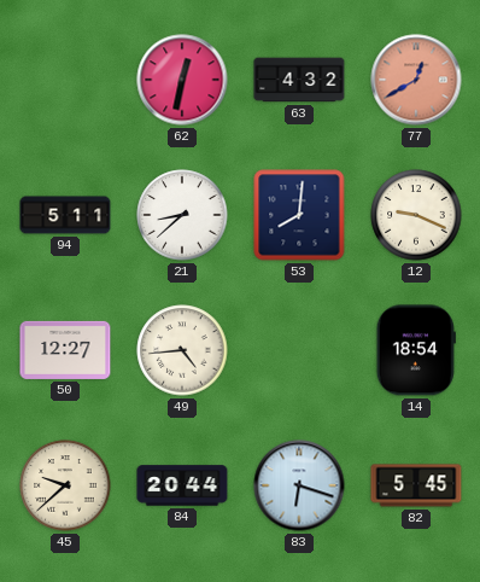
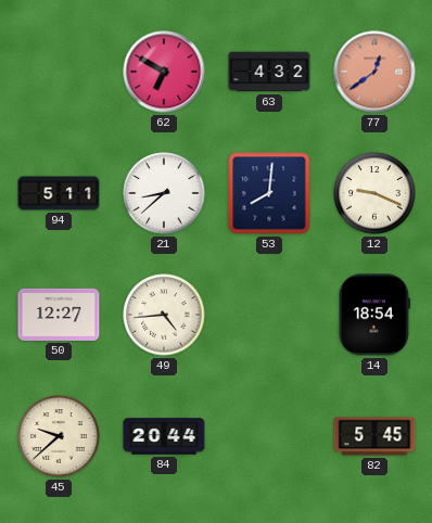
62: 12:32 -> 6:50 (164, 72)
77: 12:40 -> 12:39 (374, 72)
83: 6:18 -> none (299, 485)
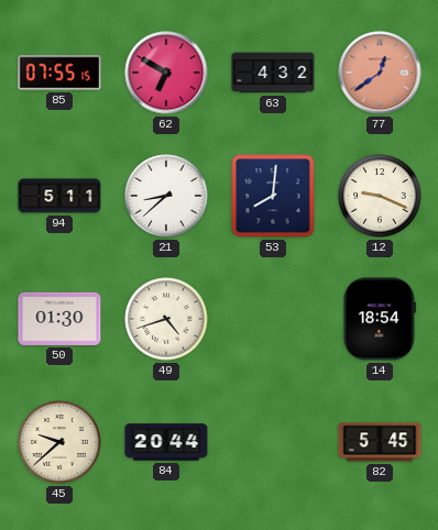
85: none -> 07:55 (59, 73)
50: 12:27 -> 01:30 (59, 319)
49: 4:44 -> 4:42 (166, 319)
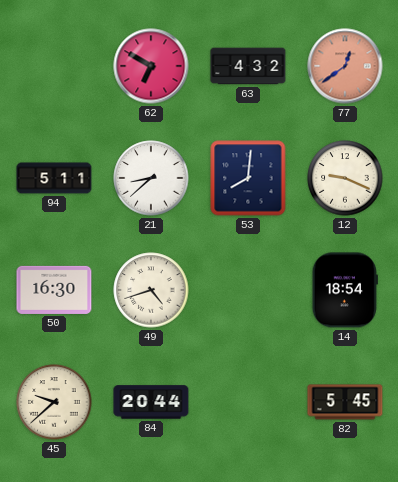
85: 07:55 -> none (59, 73)
50: 01:30 -> 16:30 (54, 290)
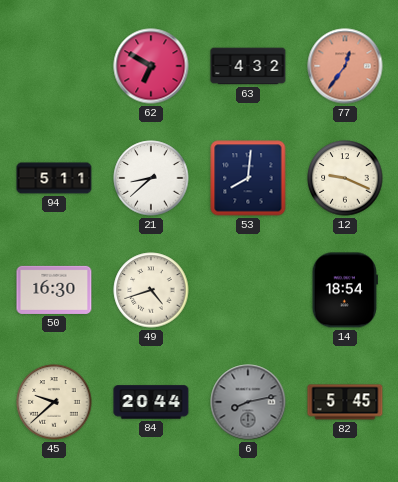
77: 12:39 -> 12:36 (345, 66)
6: none -> 8:13 (248, 402)
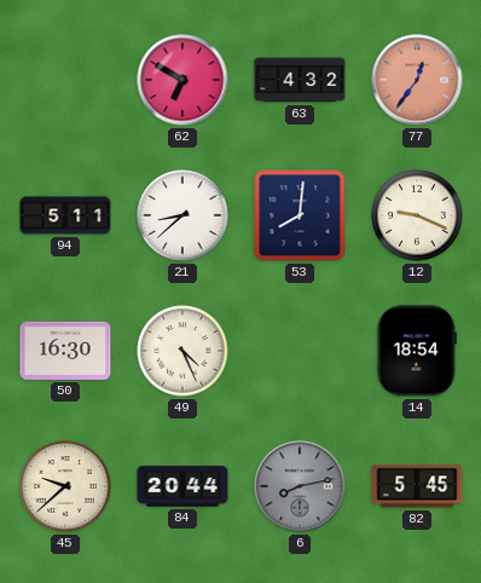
49: 4:42 -> 4:26 (182, 351)
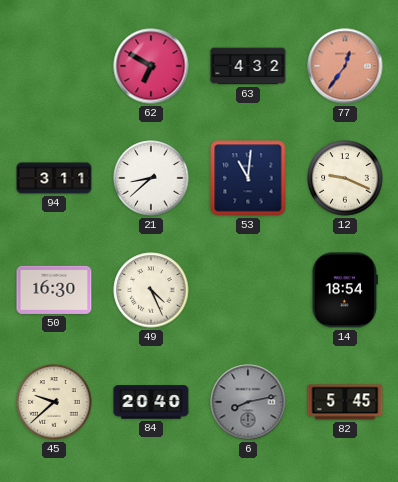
94: 5:11 -> 3:11 (54, 178)
53: 8:01 -> 11:01 (248, 178)
84: 20:44 -> 20:40 (151, 402)
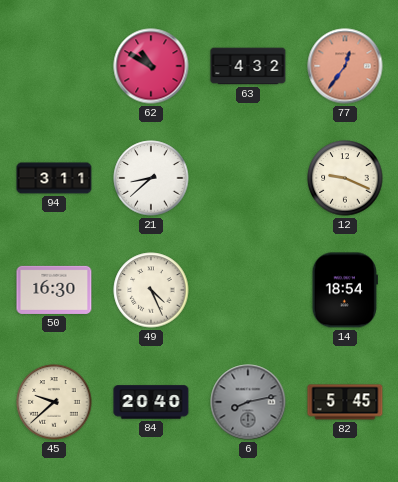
62: 6:50 -> 10:50 (151, 66)
53: 11:01 -> none (248, 178)
